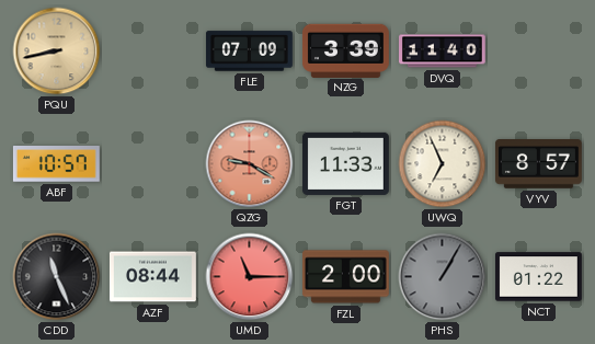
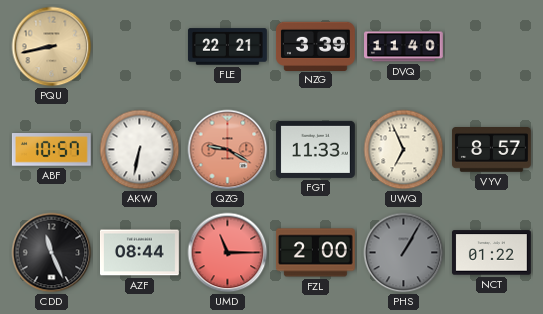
FLE: 07:09 -> 22:21 (228, 47)
AKW: none -> 6:32 (140, 150)
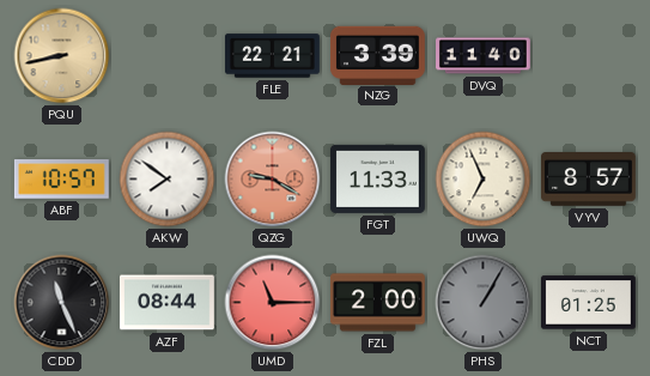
AKW: 6:32 -> 7:51 (168, 180)
NCT: 01:22 -> 01:25 (589, 303)
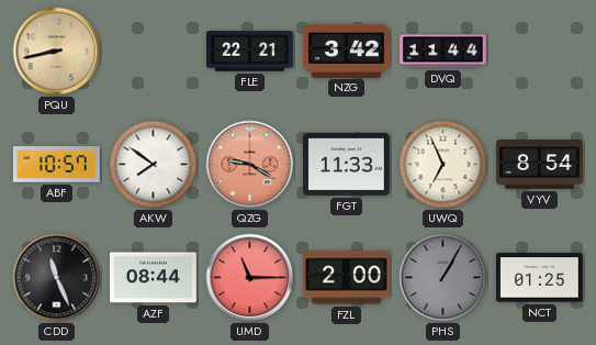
NZG: 3:39 -> 3:42 (346, 51)
DVQ: 11:40 -> 11:44 (443, 52)
VYV: 8:57 -> 8:54 (539, 165)
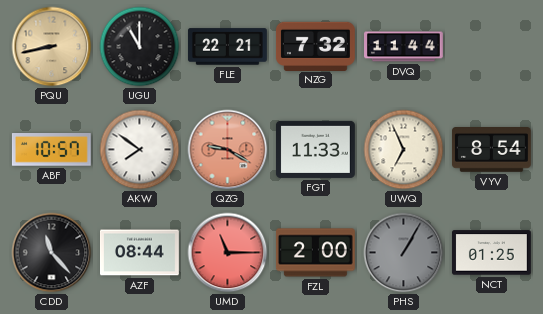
UGU: none -> 11:00 (140, 47)
NZG: 3:42 -> 7:32 (315, 46)
CDD: 11:26 -> 11:23 (52, 253)
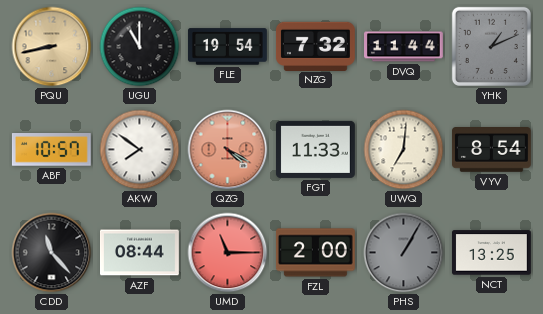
FLE: 22:21 -> 19:54 (228, 47)
YHK: none -> 1:11 (491, 46)
QZG: 9:20 -> 4:20 (228, 150)
UWQ: 6:56 -> 7:01 (404, 150)
NCT: 01:25 -> 13:25 (492, 253)
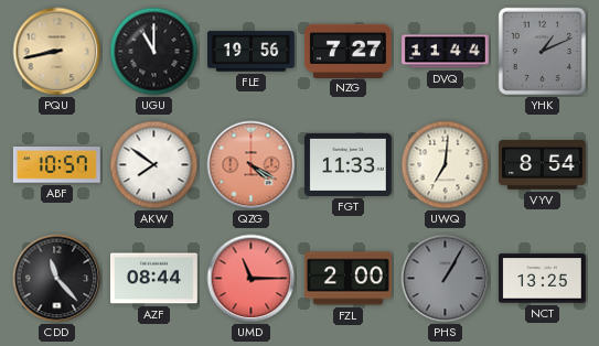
FLE: 19:54 -> 19:56 (252, 52)
NZG: 7:32 -> 7:27 (347, 51)
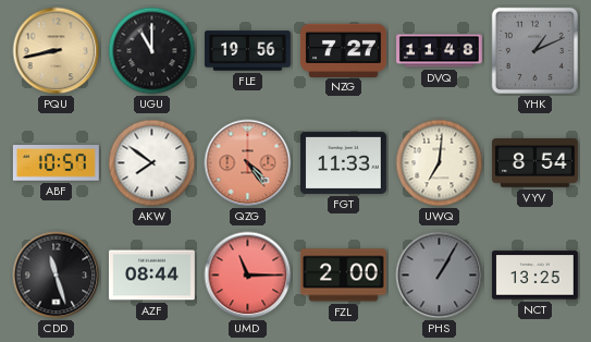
DVQ: 11:44 -> 11:48 (440, 51)
QZG: 4:20 -> 4:24 (248, 163)
CDD: 11:23 -> 11:27 (57, 276)
